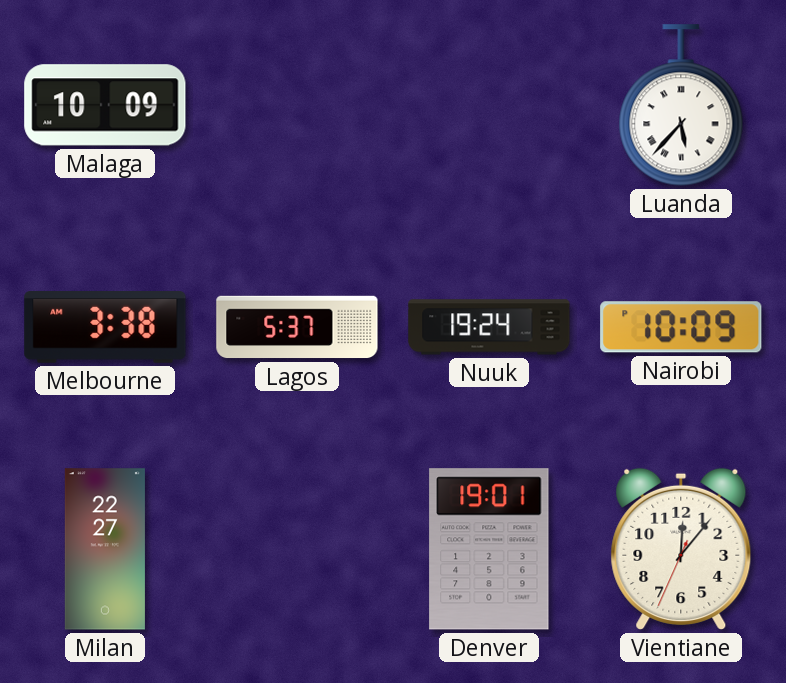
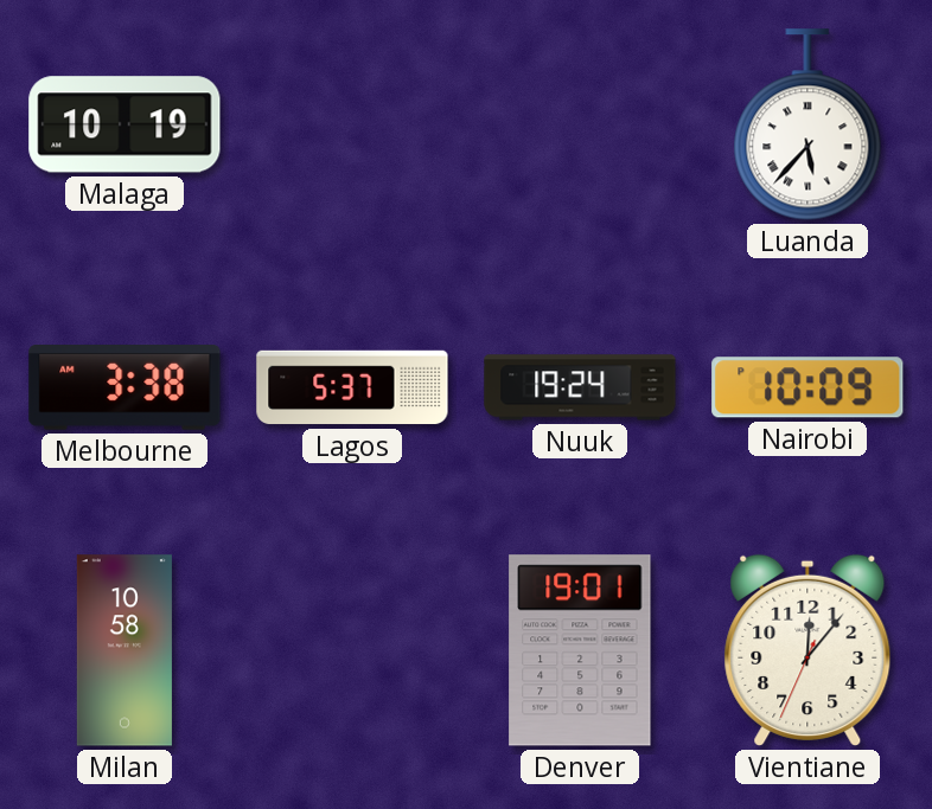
Malaga: 10:09 -> 10:19 (125, 124)
Milan: 22:27 -> 10:58 (125, 650)
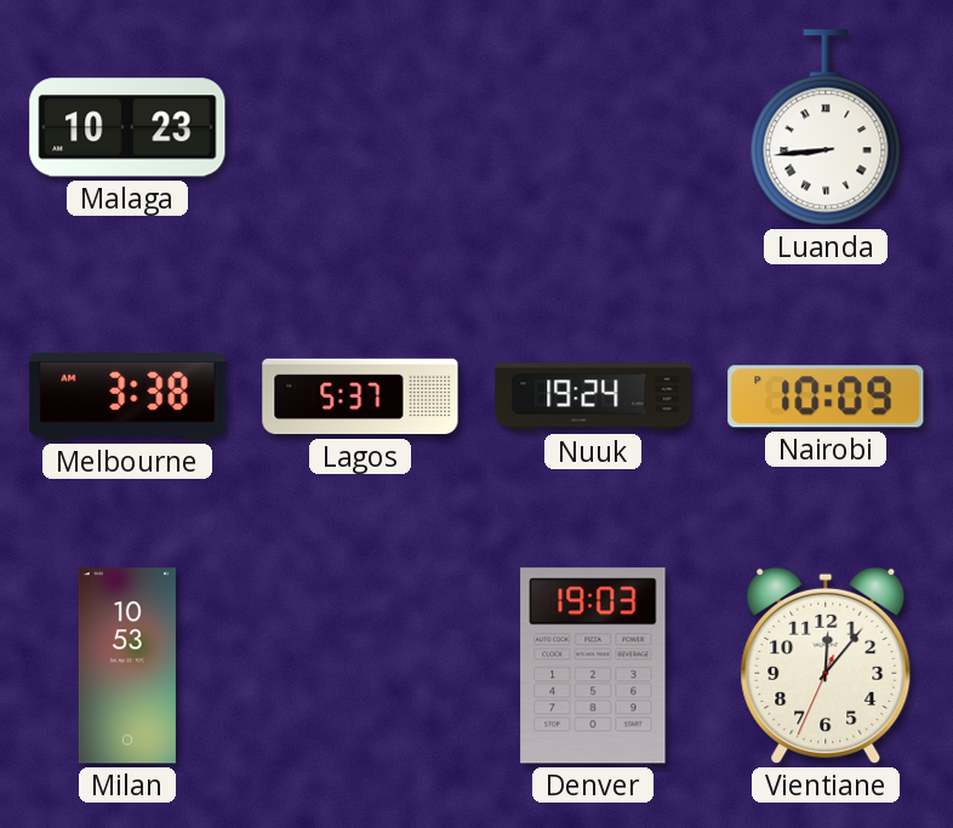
Malaga: 10:19 -> 10:23 (127, 127)
Luanda: 5:37 -> 8:44 (826, 127)
Milan: 10:58 -> 10:53 (127, 666)
Denver: 19:01 -> 19:03 (593, 666)
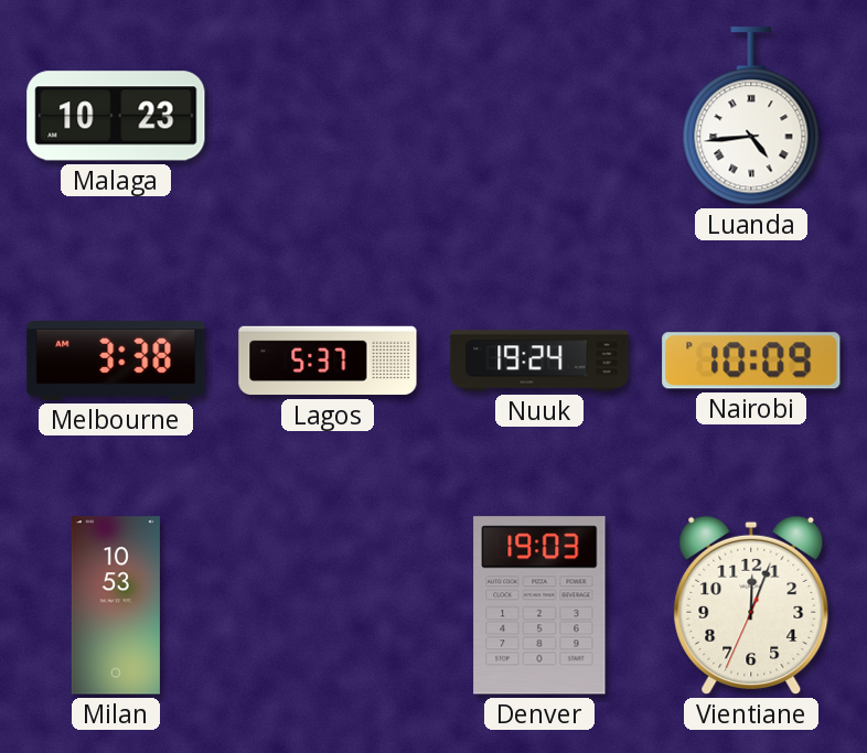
Luanda: 8:44 -> 4:44 (751, 116)
Vientiane: 12:06 -> 12:03 (751, 605)
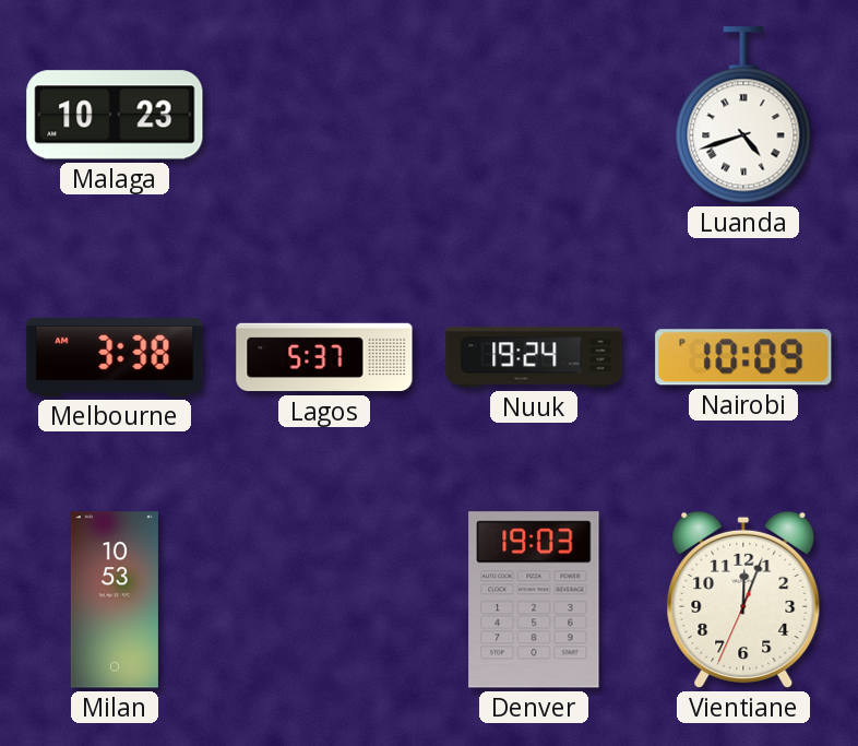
Luanda: 4:44 -> 4:42 (743, 115)
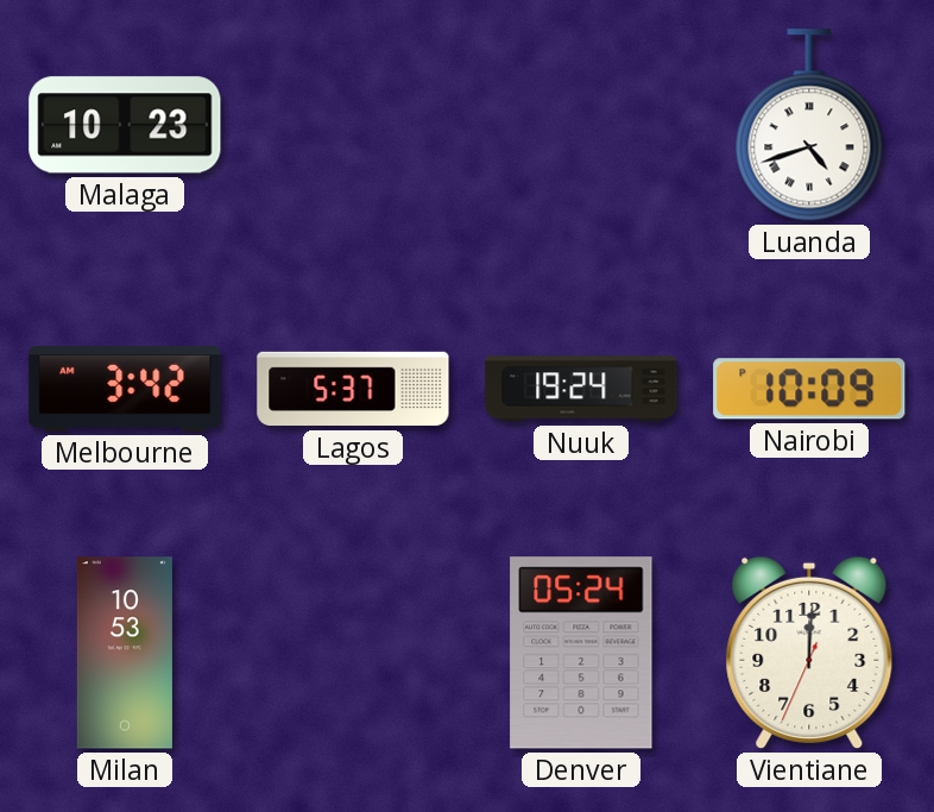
Melbourne: 3:38 -> 3:42 (125, 390)
Denver: 19:03 -> 05:24 (581, 653)
Vientiane: 12:03 -> 12:00 (809, 653)
